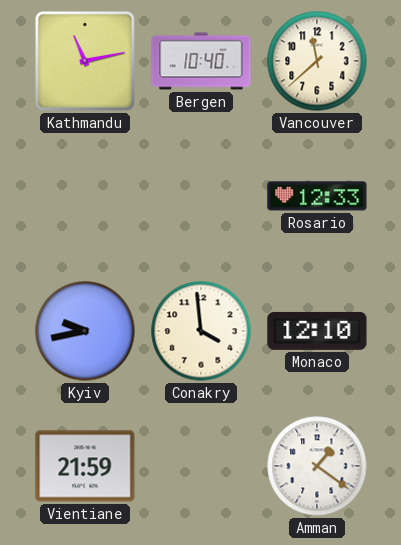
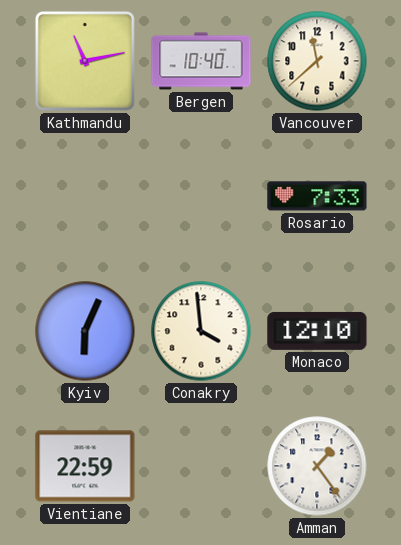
Rosario: 12:33 -> 7:33 (317, 196)
Kyiv: 9:43 -> 6:04 (85, 331)
Vientiane: 21:59 -> 22:59 (85, 466)
Amman: 1:21 -> 1:24 (317, 466)
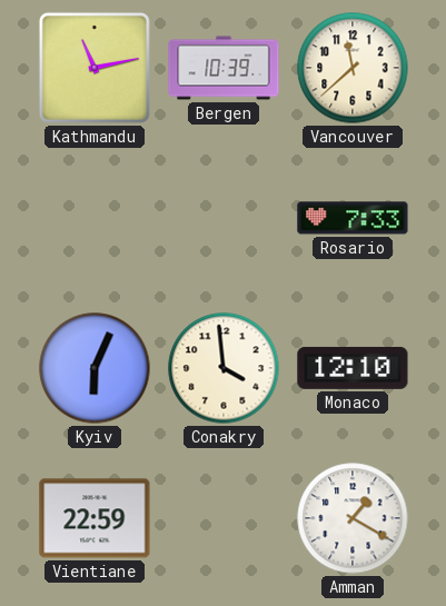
Bergen: 10:40 -> 10:39 (224, 68)
Amman: 1:24 -> 1:20 (353, 518)
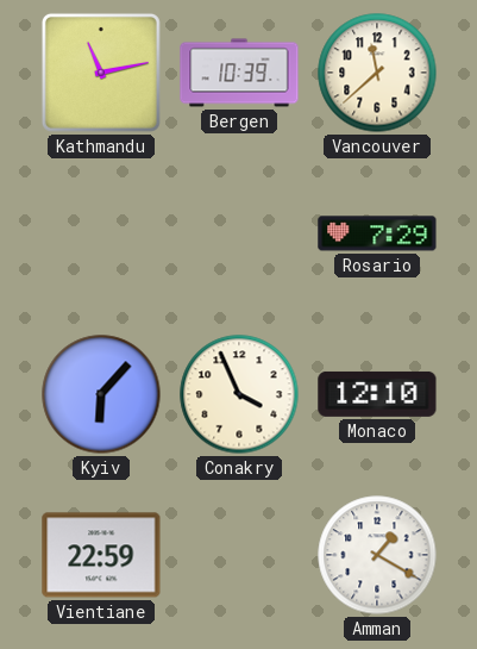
Rosario: 7:33 -> 7:29 (377, 233)
Kyiv: 6:04 -> 6:07 (101, 394)
Conakry: 3:59 -> 3:56 (239, 394)
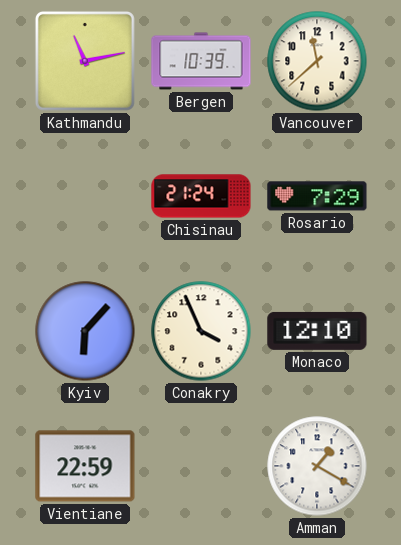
Chisinau: none -> 21:24 (201, 196)
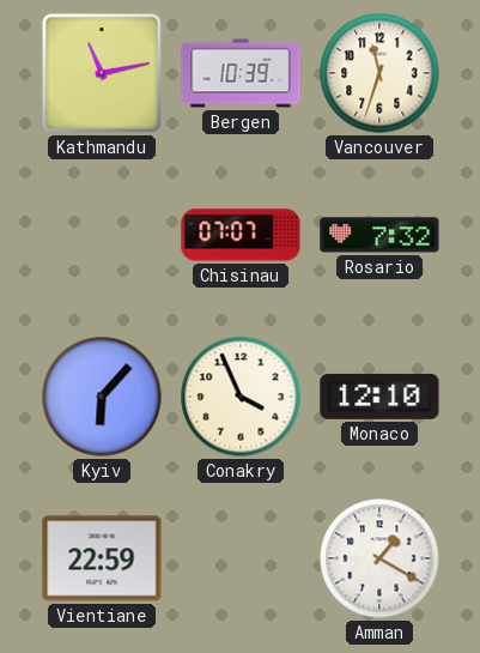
Vancouver: 11:38 -> 11:33 (379, 73)
Chisinau: 21:24 -> 07:07 (241, 235)
Rosario: 7:29 -> 7:32 (379, 235)
